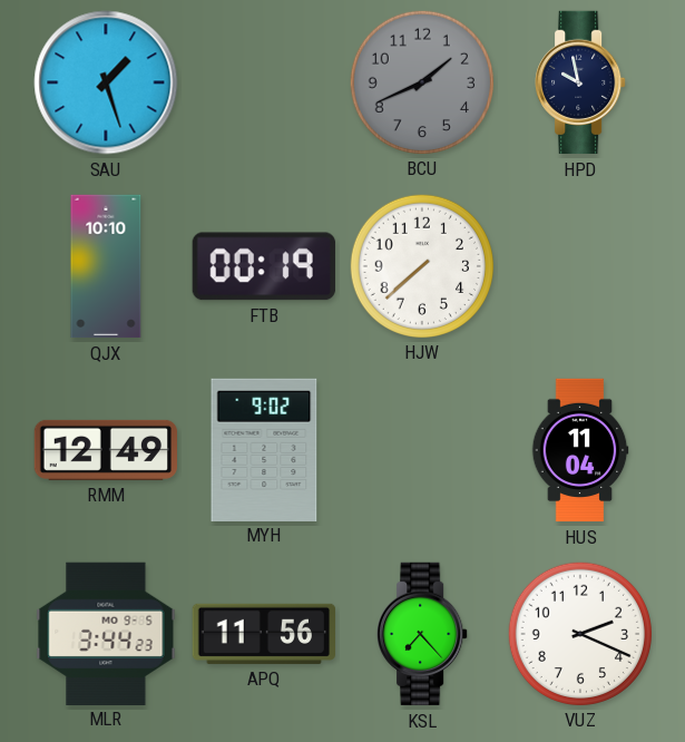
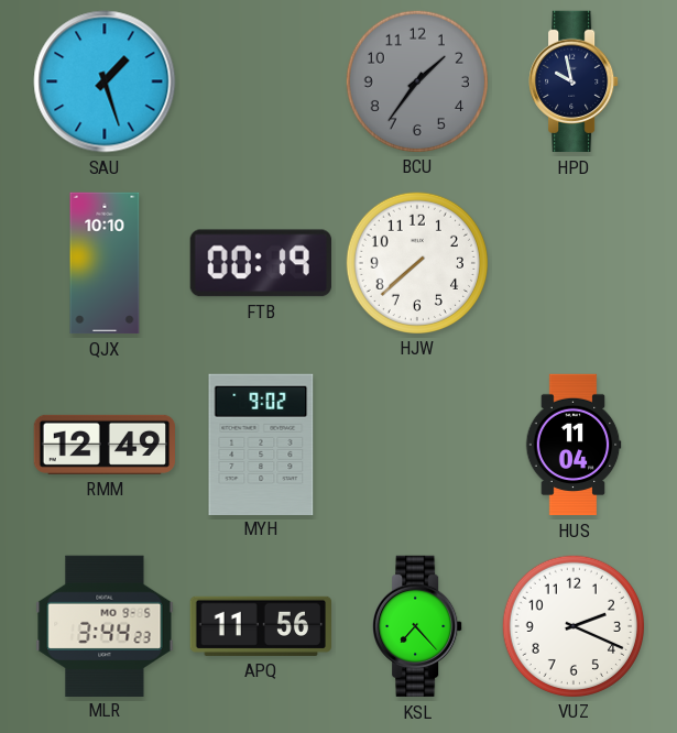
BCU: 1:41 -> 1:36 (416, 80)
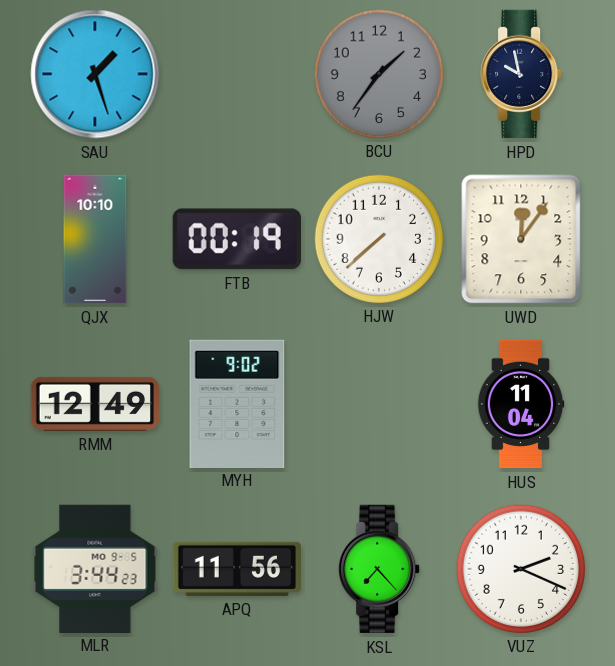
UWD: none -> 12:06 (521, 239)
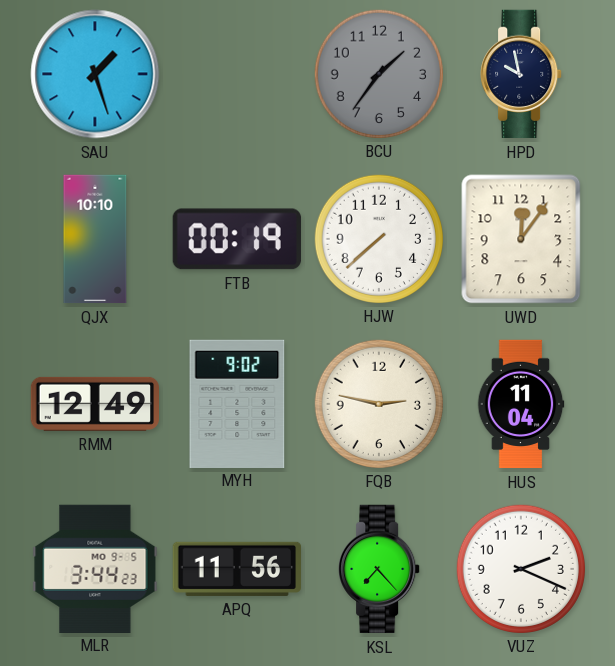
FQB: none -> 2:47 (378, 403)
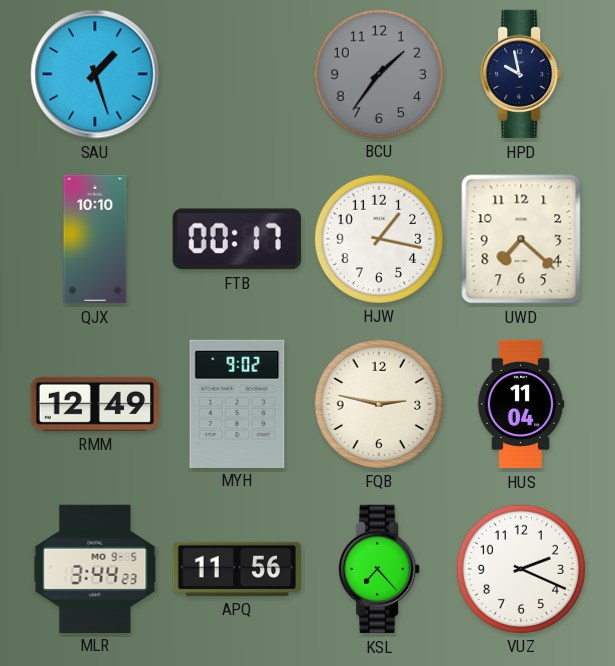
FTB: 00:19 -> 00:17 (237, 239)
HJW: 7:38 -> 1:17 (378, 238)
UWD: 12:06 -> 7:22 (521, 239)
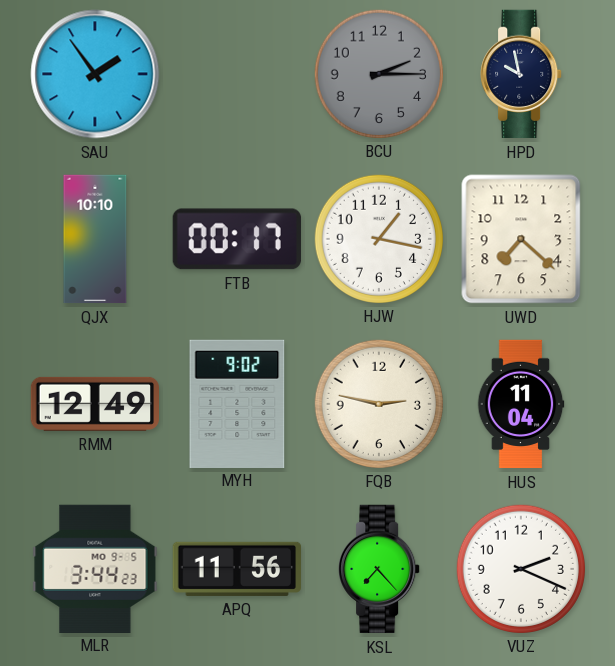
SAU: 1:27 -> 1:54 (95, 74)
BCU: 1:36 -> 2:15 (378, 73)
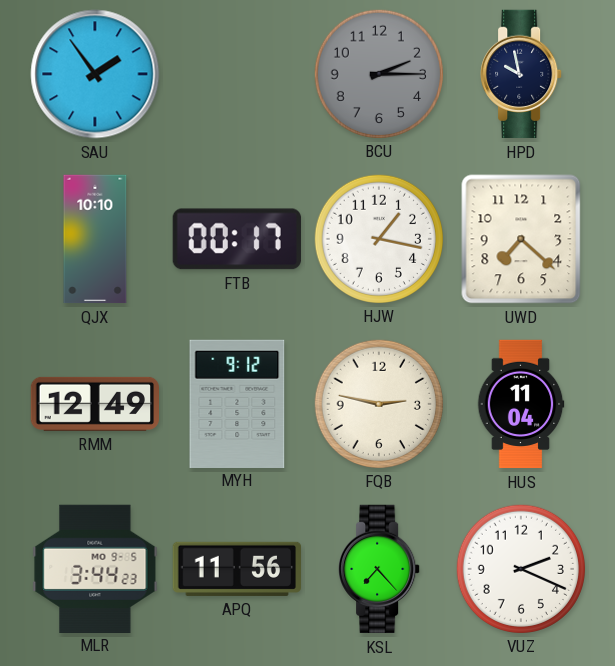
MYH: 9:02 -> 9:12 (237, 403)
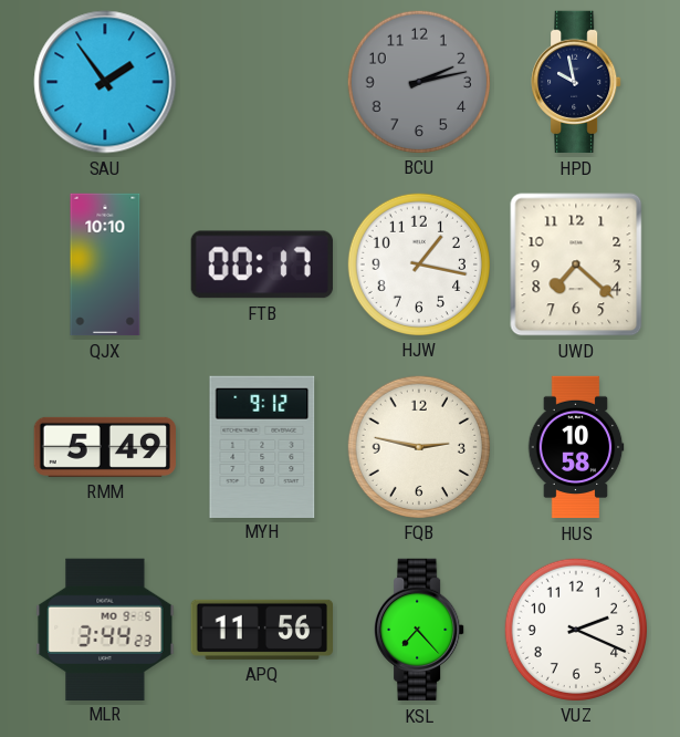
BCU: 2:15 -> 2:13 (418, 81)
RMM: 12:49 -> 5:49 (105, 447)
HUS: 11:04 -> 10:58 (576, 447)
